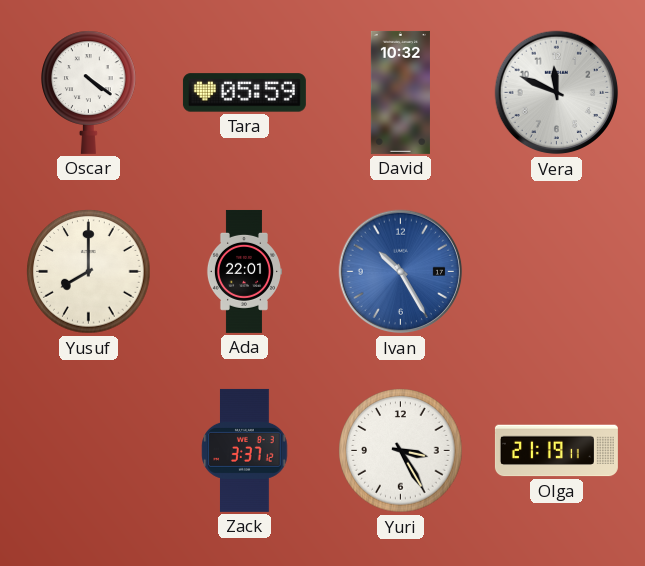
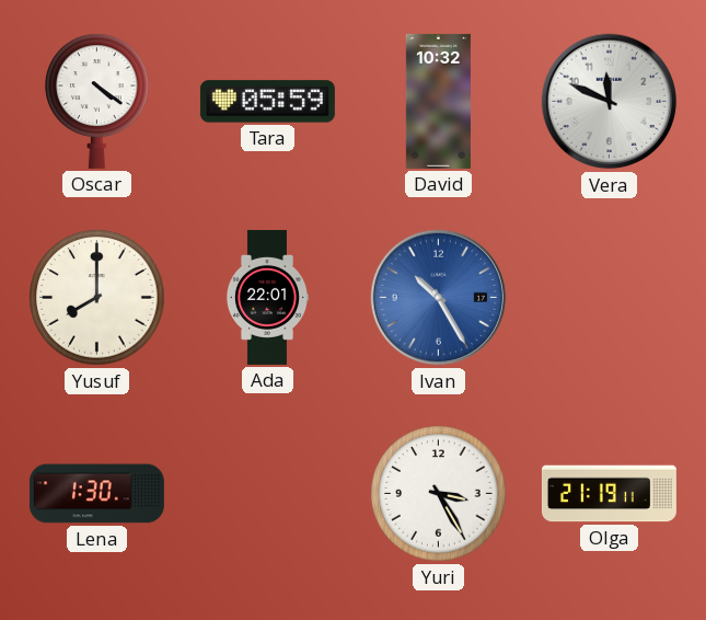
Lena: none -> 1:30 (96, 494)
Zack: 3:37 -> none (245, 450)
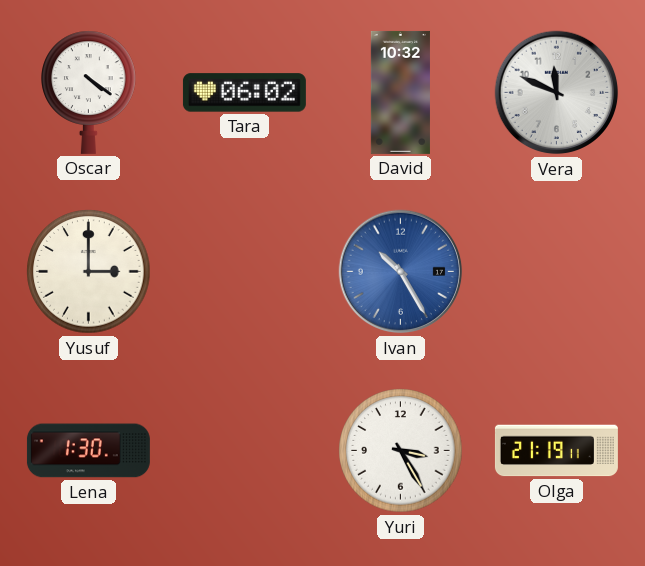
Tara: 05:59 -> 06:02 (244, 93)
Yusuf: 8:00 -> 3:00 (89, 272)
Ada: 22:01 -> none (266, 297)
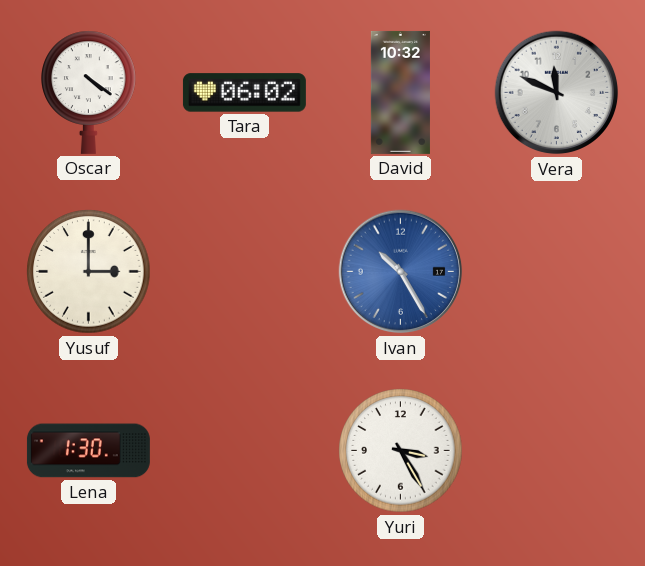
Olga: 21:19 -> none (556, 451)
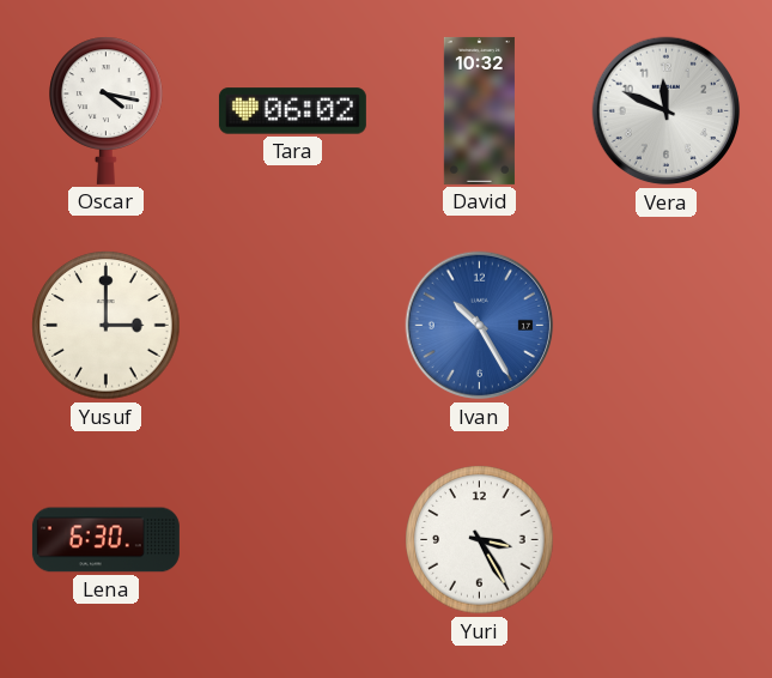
Oscar: 4:21 -> 4:17 (107, 110)
Lena: 1:30 -> 6:30 (105, 540)
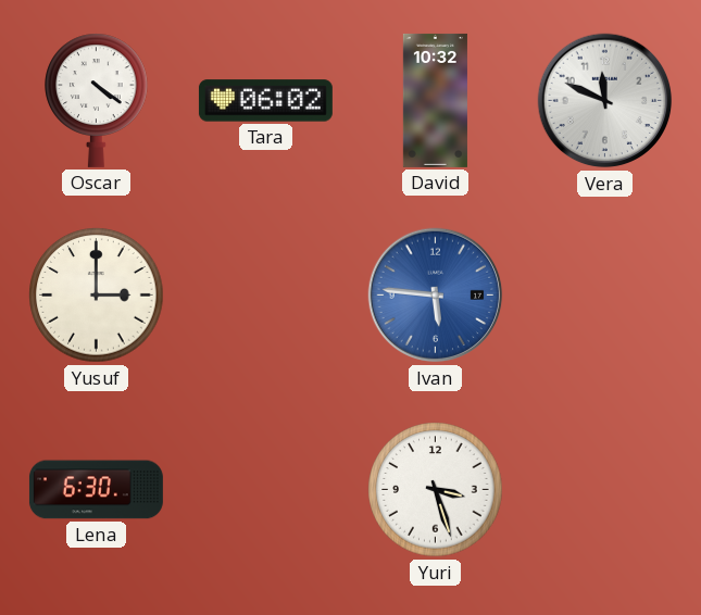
Oscar: 4:17 -> 4:21 (97, 100)
Ivan: 10:25 -> 5:46 (436, 296)
Yuri: 3:25 -> 3:27 (436, 490)
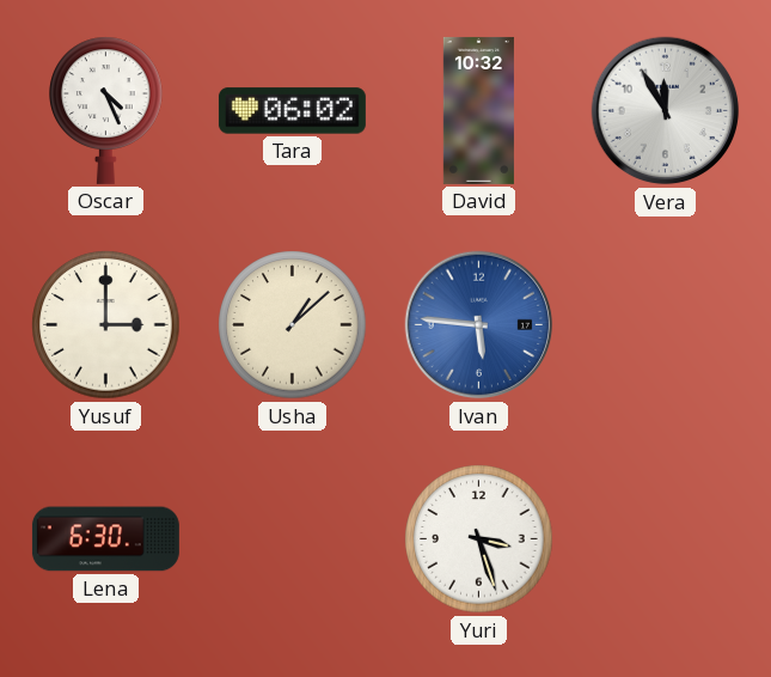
Oscar: 4:21 -> 4:26 (106, 110)
Vera: 11:49 -> 11:55 (666, 111)
Usha: none -> 1:08 (293, 325)
